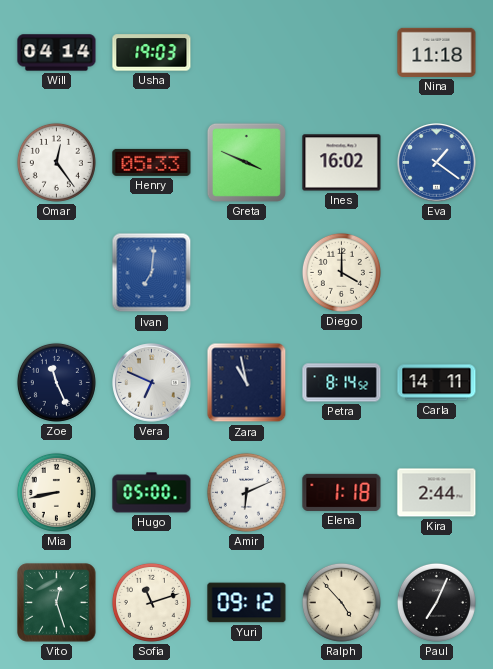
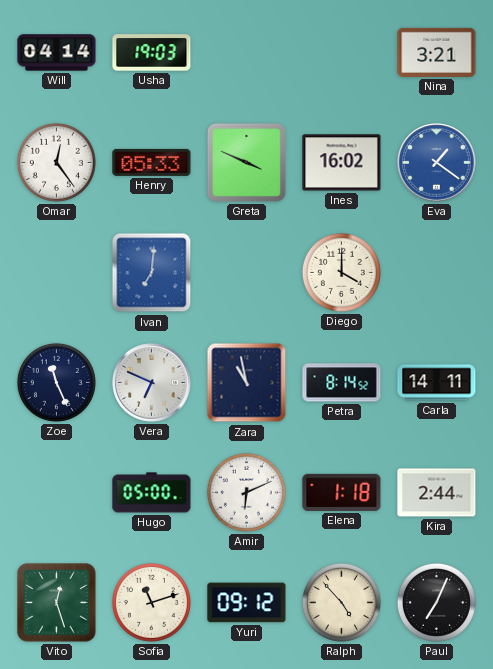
Nina: 11:18 -> 3:21 (437, 52)
Mia: 8:43 -> none (56, 492)
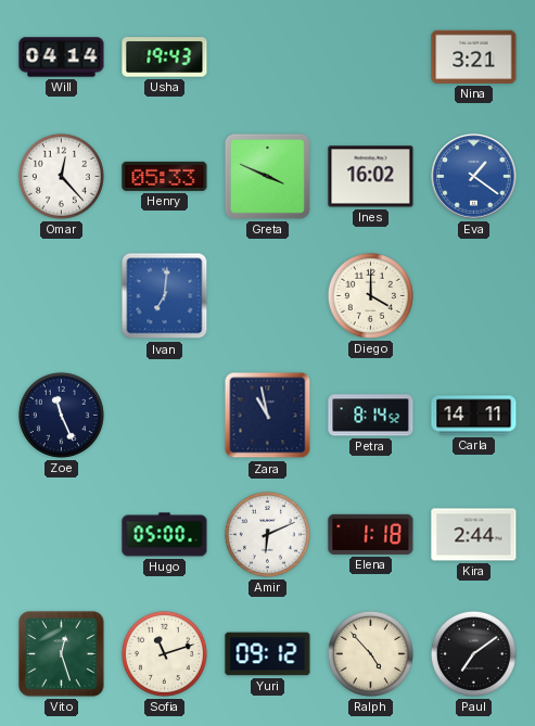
Usha: 19:03 -> 19:43 (165, 58)
Omar: 12:24 -> 12:23 (61, 176)
Vera: 6:49 -> none (152, 383)
Paul: 7:04 -> 7:09 (473, 653)
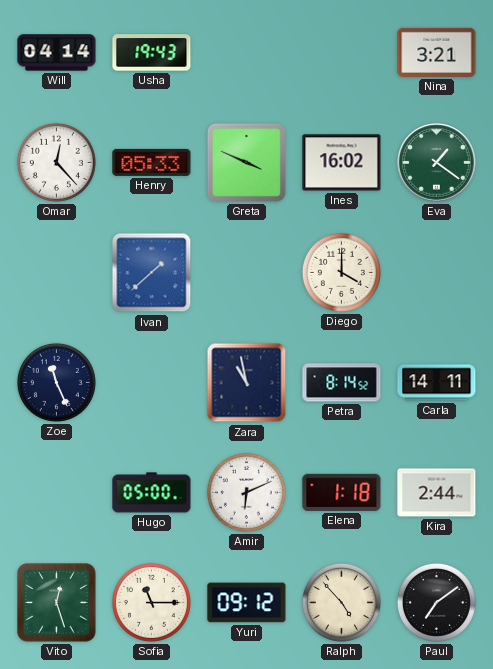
Eva dial: blue -> green (437, 163)
Ivan: 7:01 -> 1:38 (152, 273)
Sofia: 11:12 -> 11:15 (151, 602)
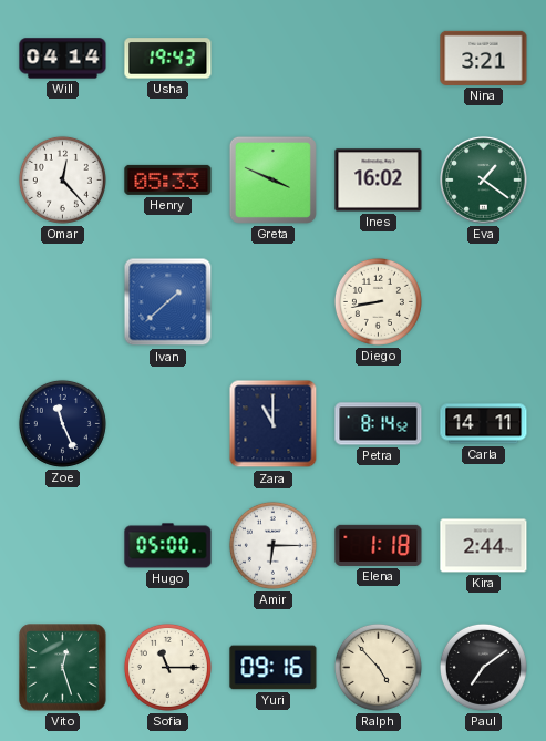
Diego: 4:00 -> 8:43 (378, 301)
Zara: 10:58 -> 11:00 (274, 424)
Amir: 6:11 -> 6:15 (272, 545)
Yuri: 09:12 -> 09:16 (274, 668)
